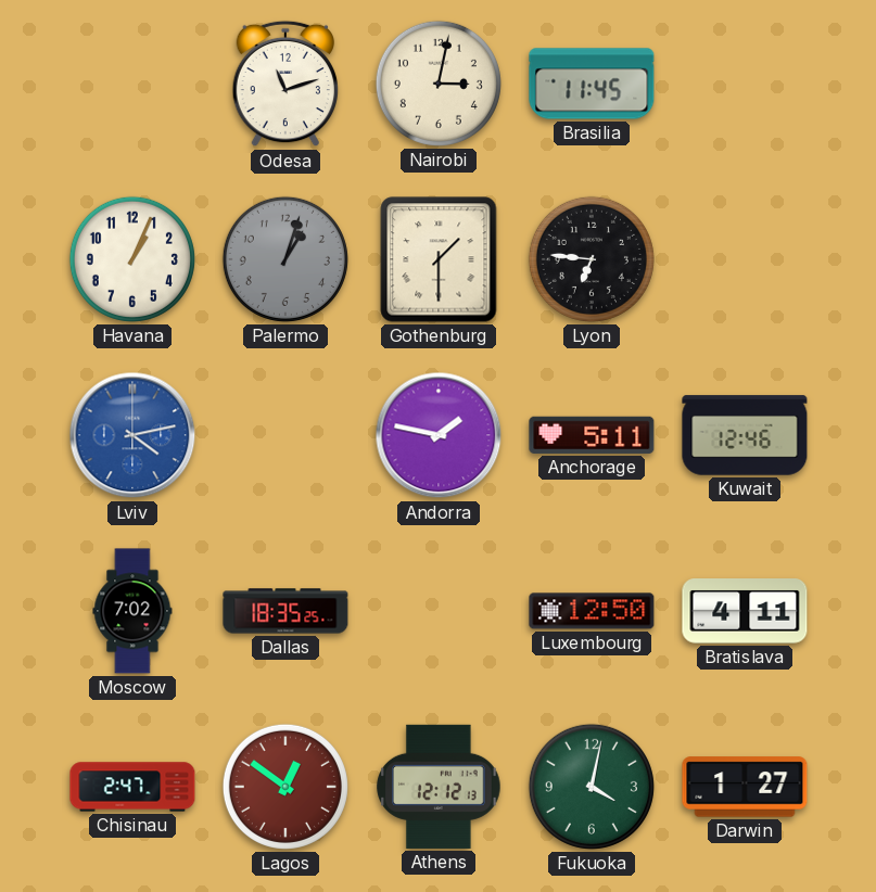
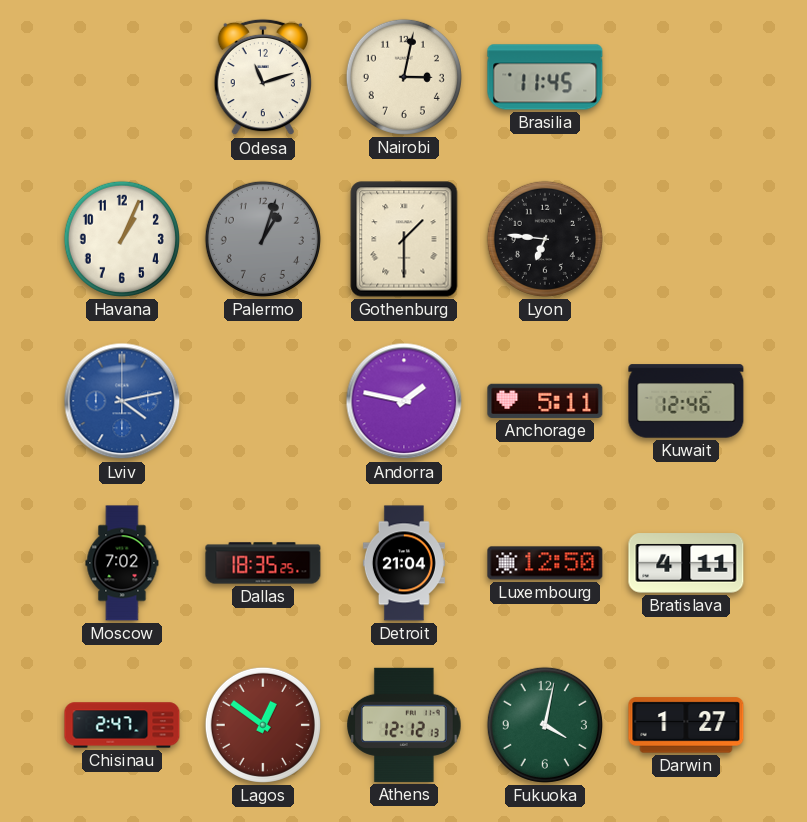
Detroit: none -> 21:04 (404, 563)
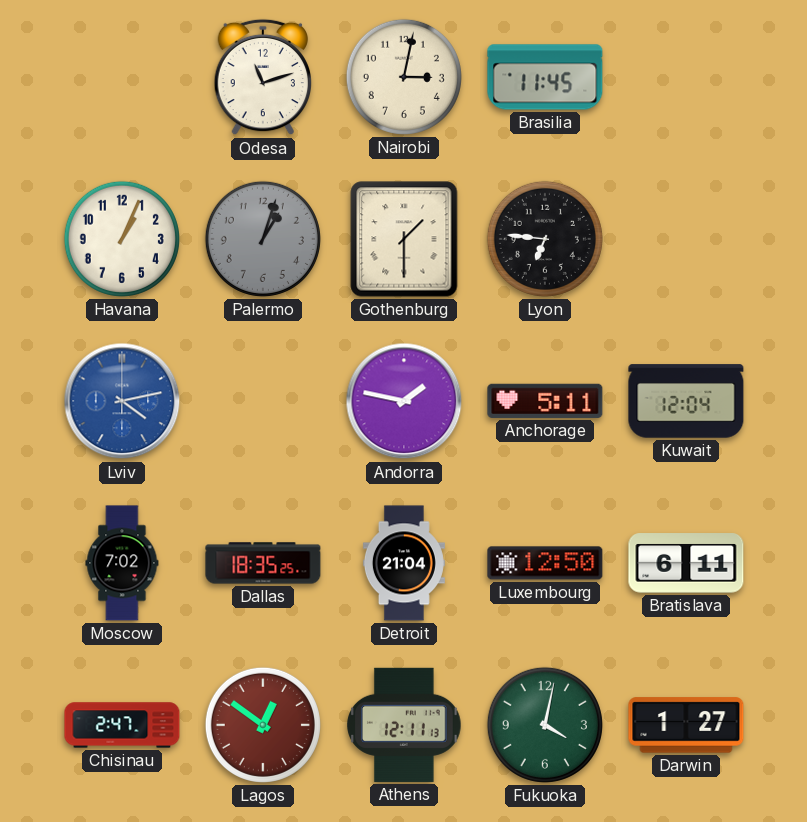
Kuwait: 12:46 -> 12:04 (686, 401)
Bratislava: 4:11 -> 6:11 (686, 563)
Athens: 12:12 -> 12:11 (404, 725)
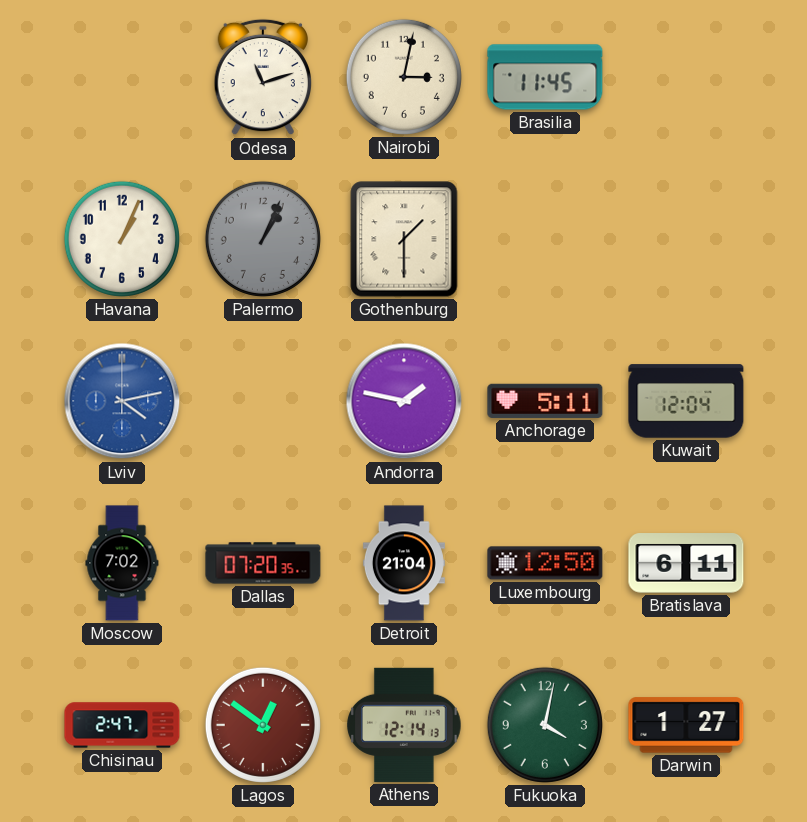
Palermo: 1:03 -> 1:04 (263, 239)
Lyon: 6:46 -> none (545, 239)
Dallas: 18:35 -> 07:20 (263, 563)
Athens: 12:11 -> 12:14 (404, 725)
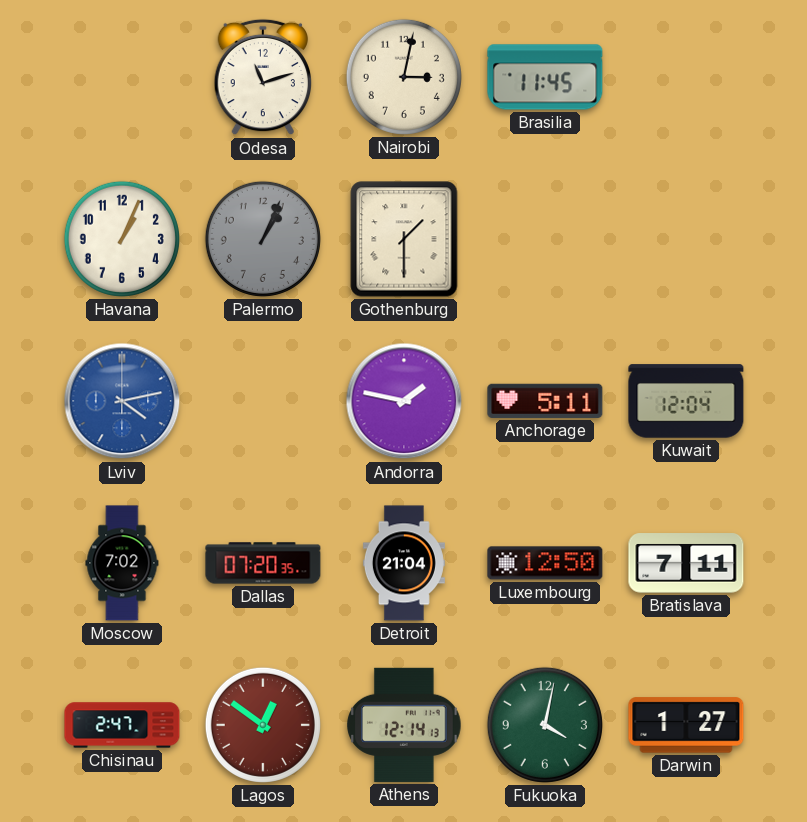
Bratislava: 6:11 -> 7:11 (686, 563)
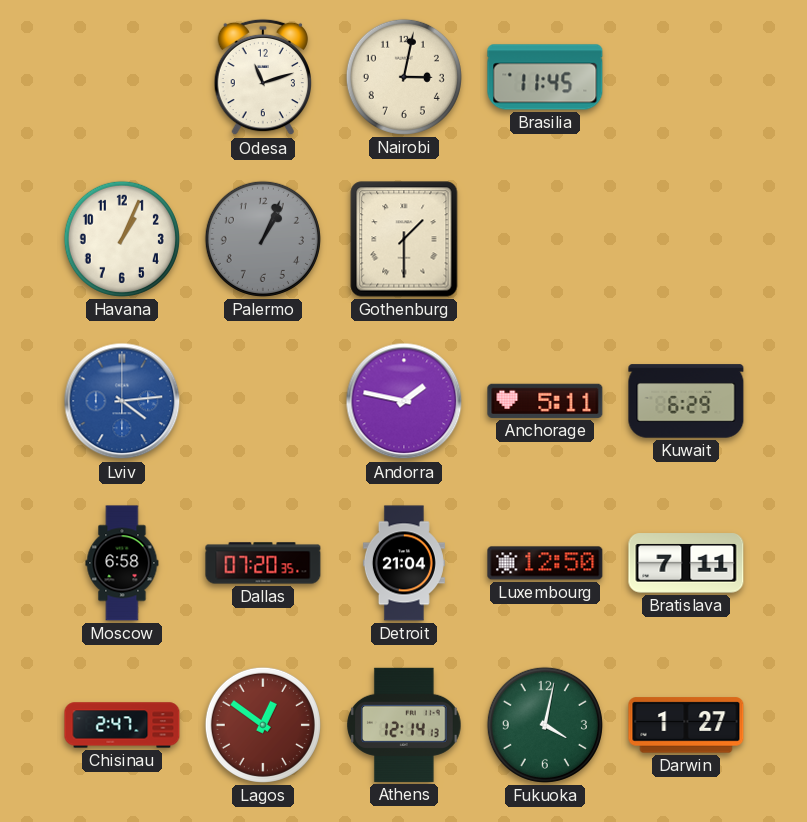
Lviv: 4:13 -> 4:14 (122, 401)
Kuwait: 12:04 -> 6:29 (686, 401)
Moscow: 7:02 -> 6:58 (122, 563)
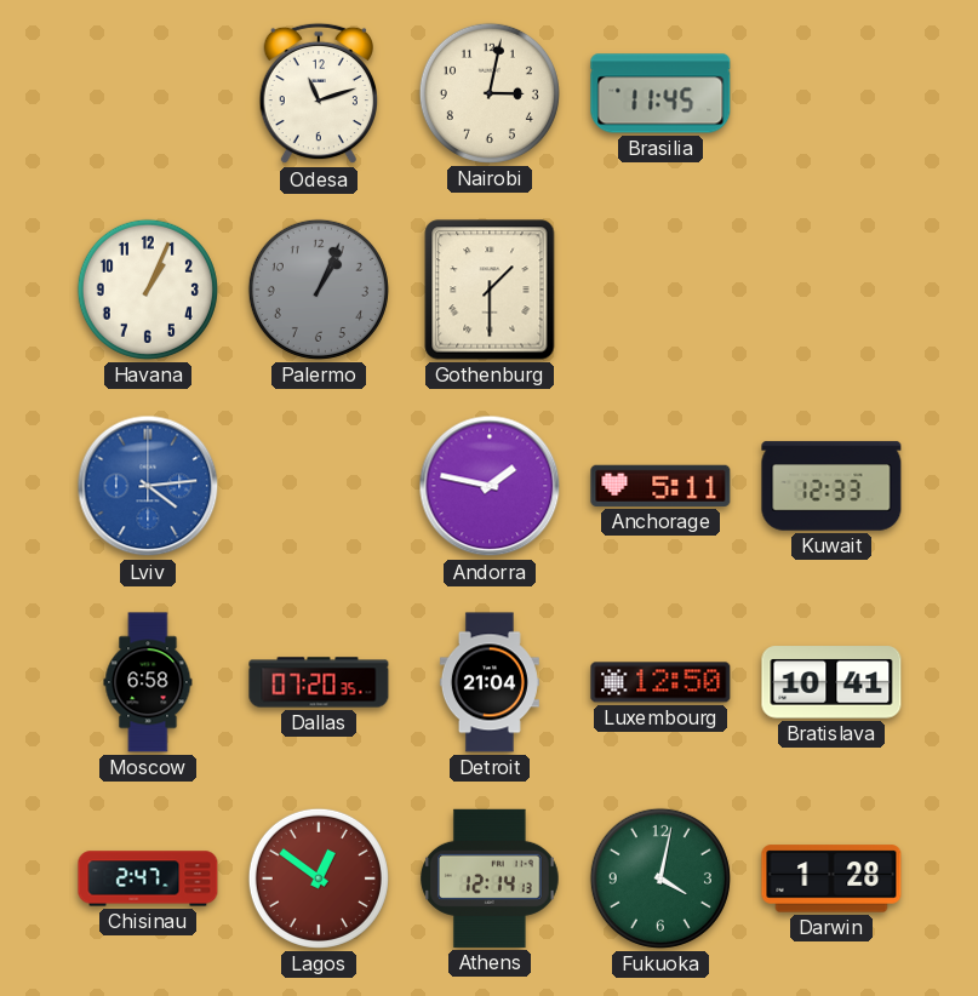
Kuwait: 6:29 -> 12:33 (831, 486)
Bratislava: 7:11 -> 10:41 (831, 682)
Darwin: 1:27 -> 1:28 (831, 878)
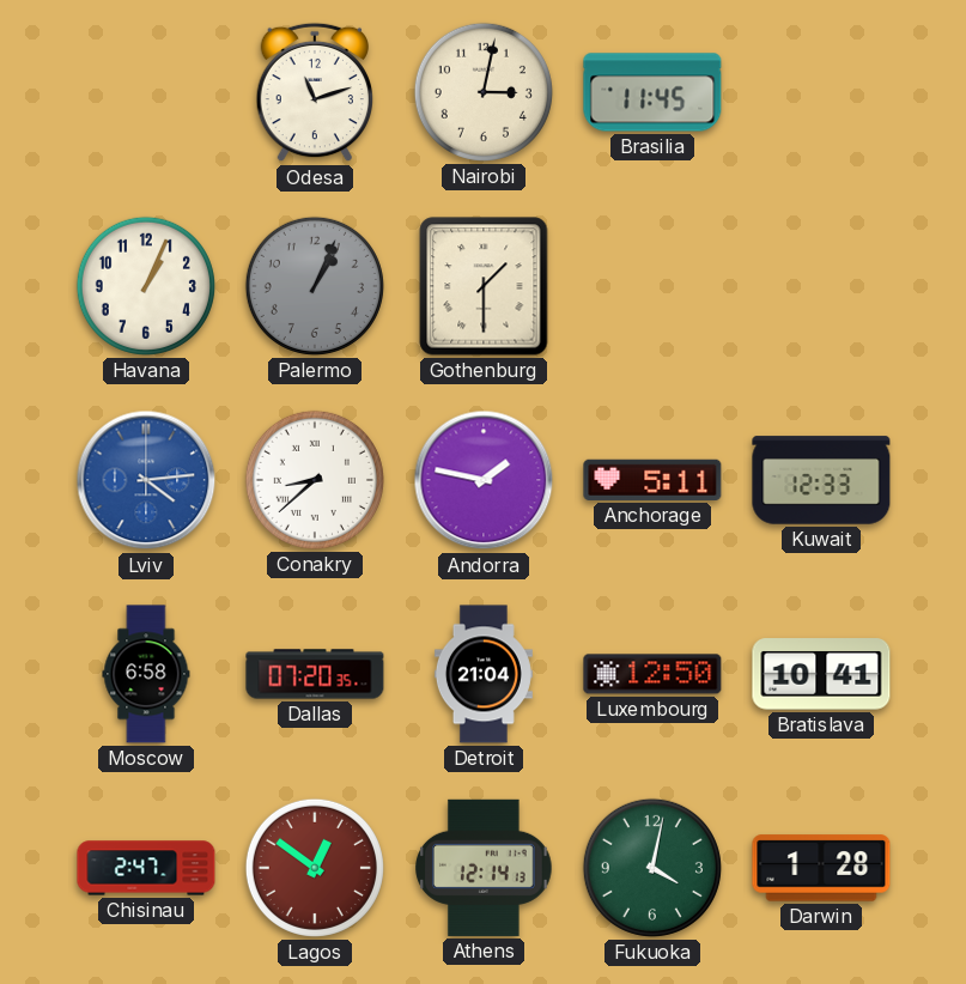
Conakry: none -> 8:38 (315, 480)
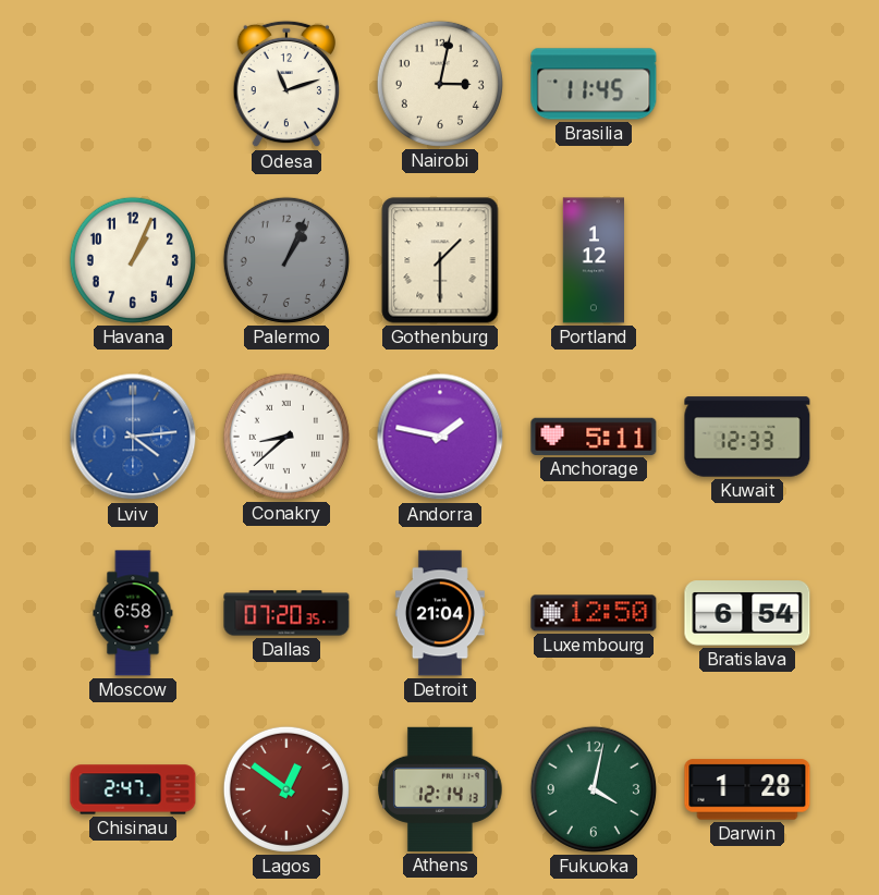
Portland: none -> 1:12 (593, 260)
Bratislava: 10:41 -> 6:54 (747, 613)
